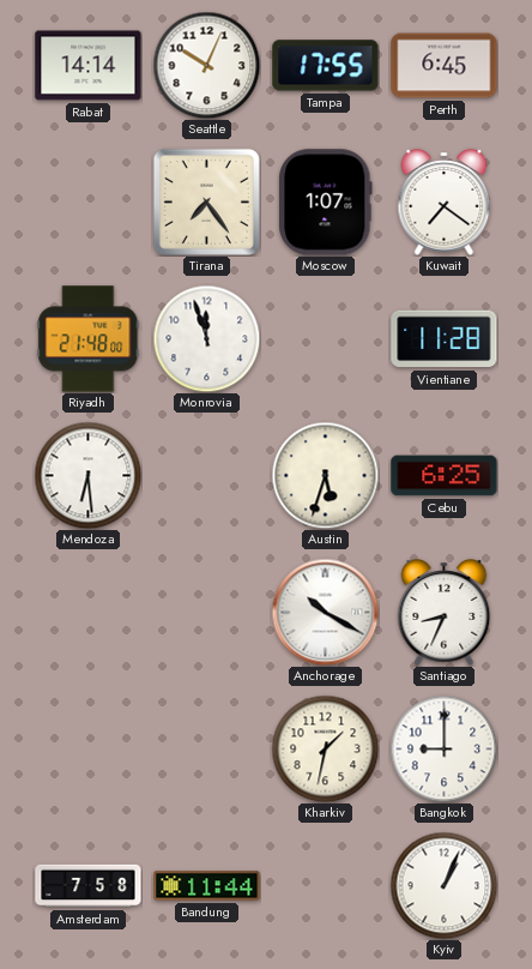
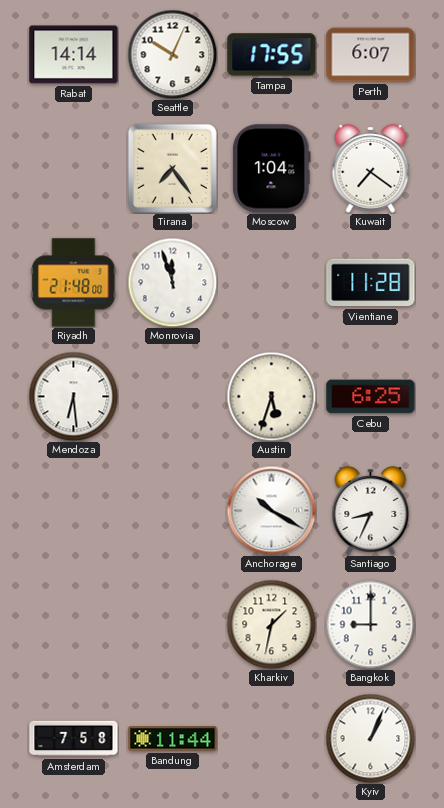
Perth: 6:45 -> 6:07 (371, 55)
Moscow: 1:07 -> 1:04 (272, 169)
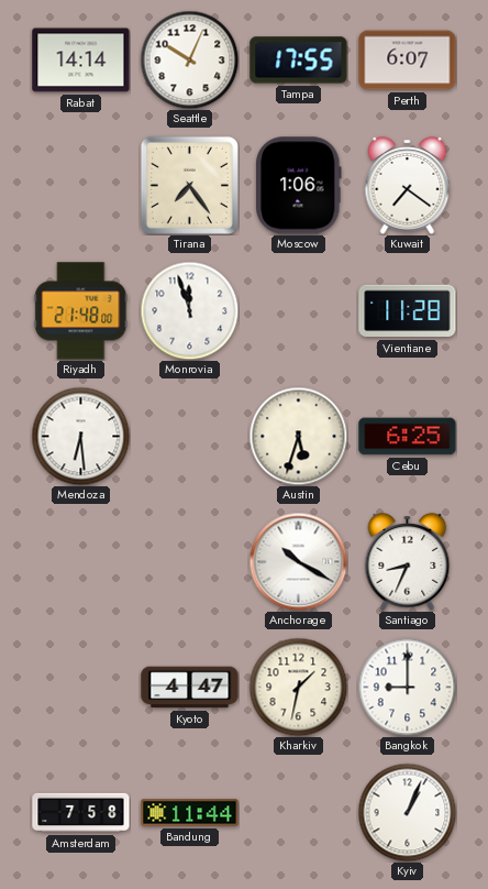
Moscow: 1:04 -> 1:06 (299, 186)
Kyoto: none -> 4:47 (190, 688)
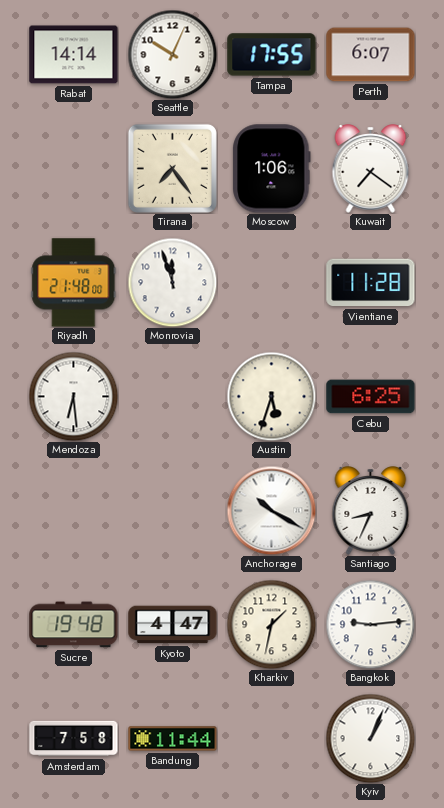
Sucre: none -> 19:48 (74, 625)
Bangkok: 9:00 -> 9:14 (370, 624)
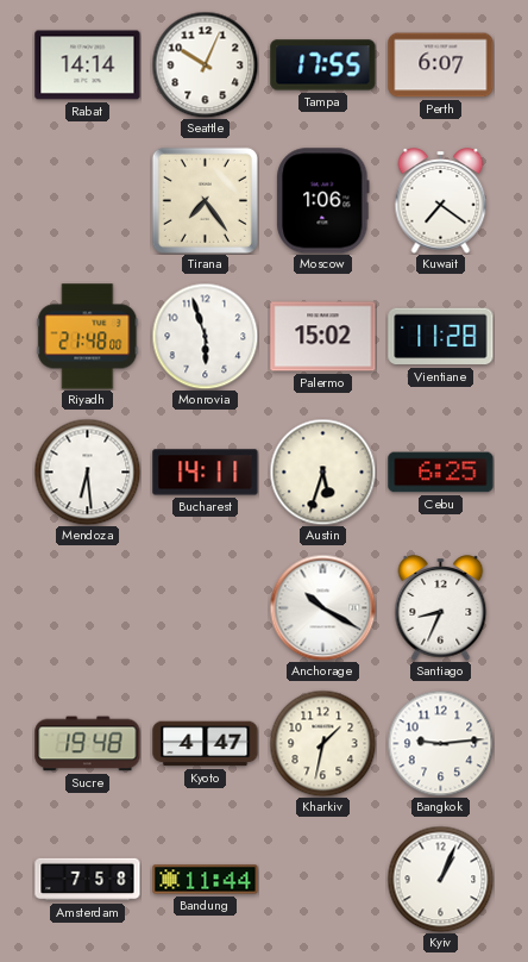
Monrovia: 11:57 -> 5:57 (205, 336)
Palermo: none -> 15:02 (323, 337)
Bucharest: none -> 14:11 (206, 473)
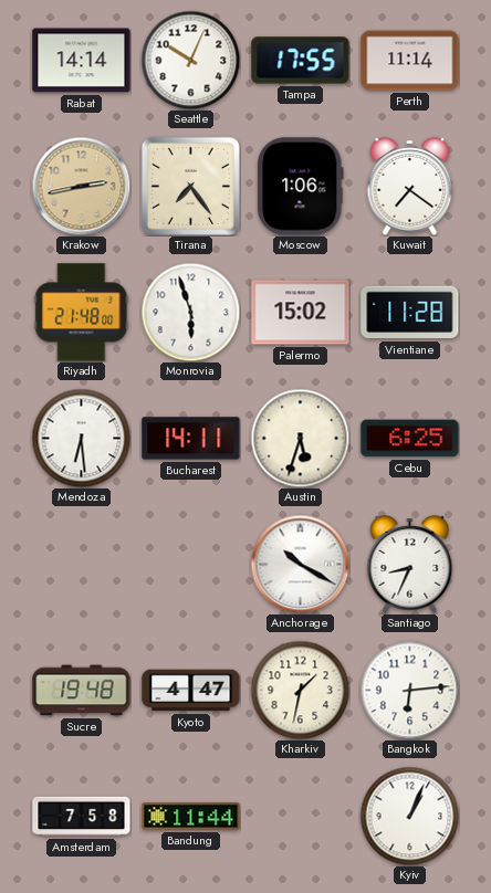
Perth: 6:07 -> 11:14 (410, 61)
Krakow: none -> 2:43 (81, 186)
Bangkok: 9:14 -> 6:14 (409, 690)
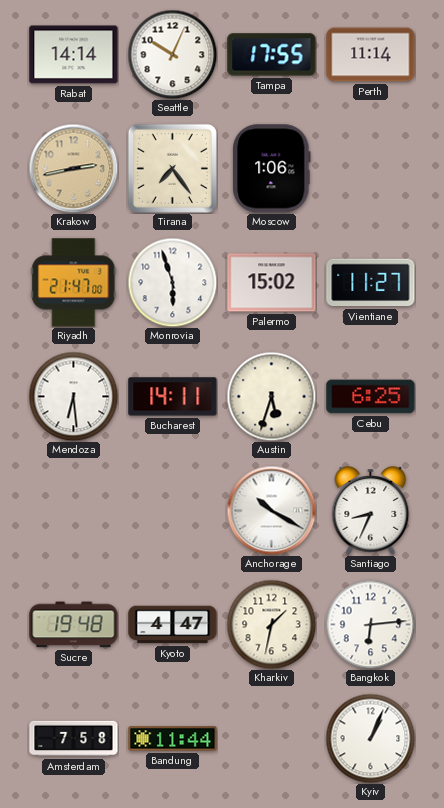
Kuwait: 7:21 -> none (410, 187)
Riyadh: 21:48 -> 21:47 (74, 283)
Vientiane: 11:28 -> 11:27 (371, 283)
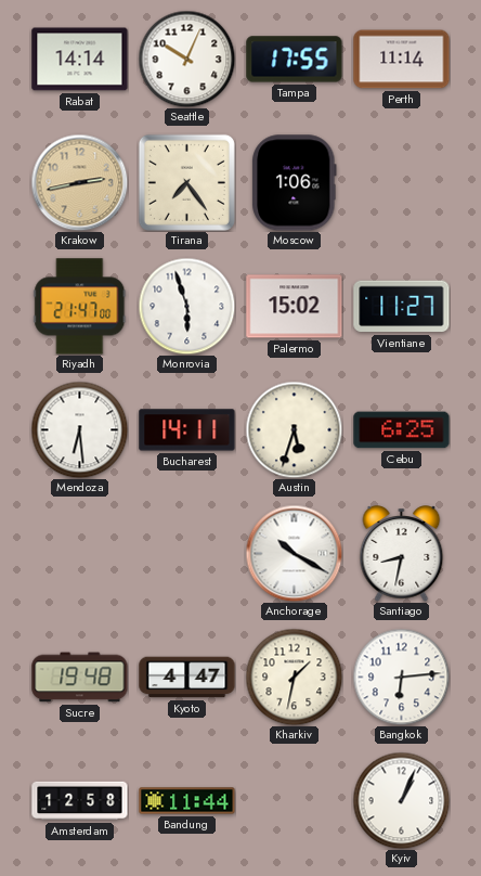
Santiago: 8:34 -> 8:32 (402, 554)
Amsterdam: 7:58 -> 12:58 (80, 801)
